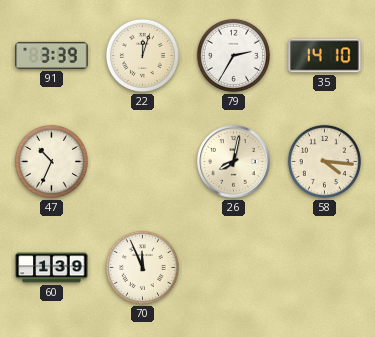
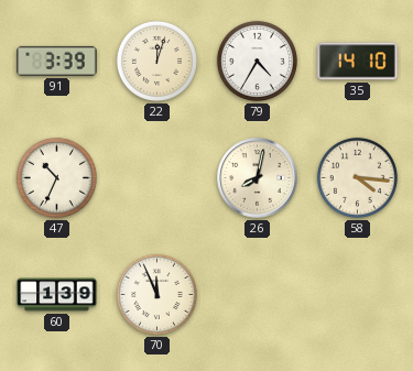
79: 2:35 -> 4:35 (257, 61)
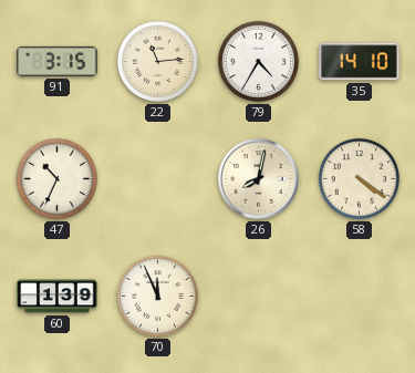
91: 3:39 -> 3:15 (58, 61)
22: 12:03 -> 11:14 (157, 61)
58: 4:16 -> 4:21 (359, 178)
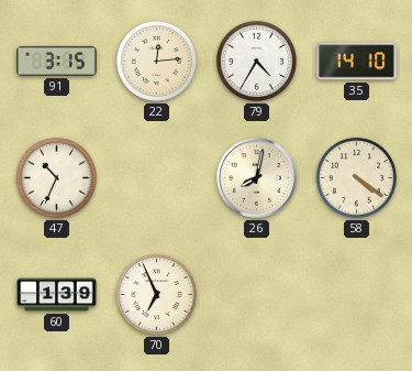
22: 11:14 -> 12:14 (156, 61)
70: 11:56 -> 6:56 (156, 294)
